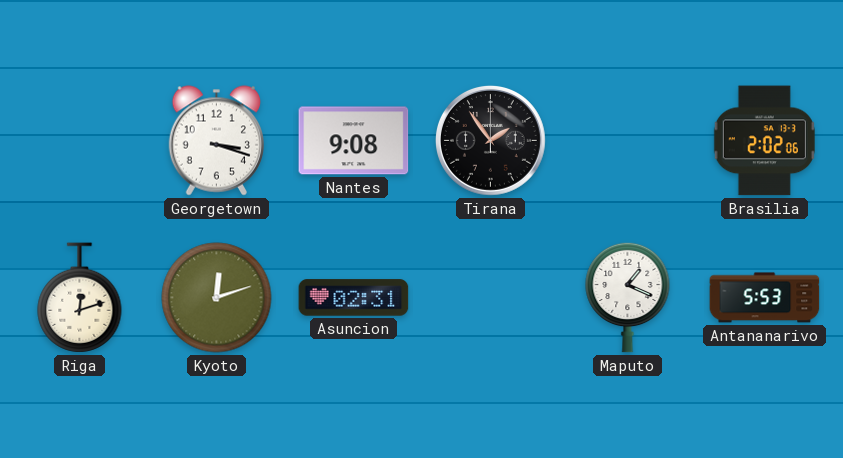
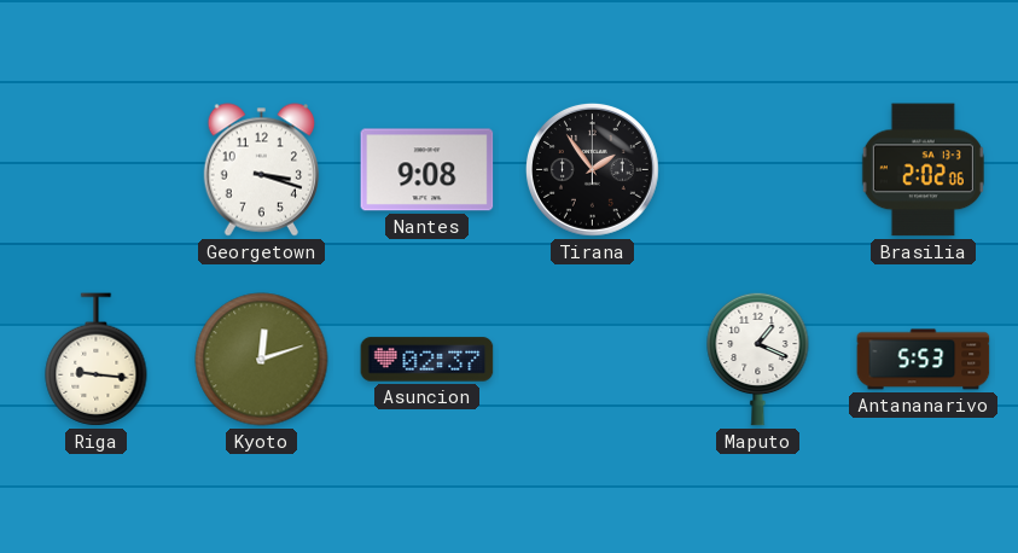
Riga: 12:12 -> 9:16 (97, 360)
Asuncion: 02:31 -> 02:37 (427, 360)
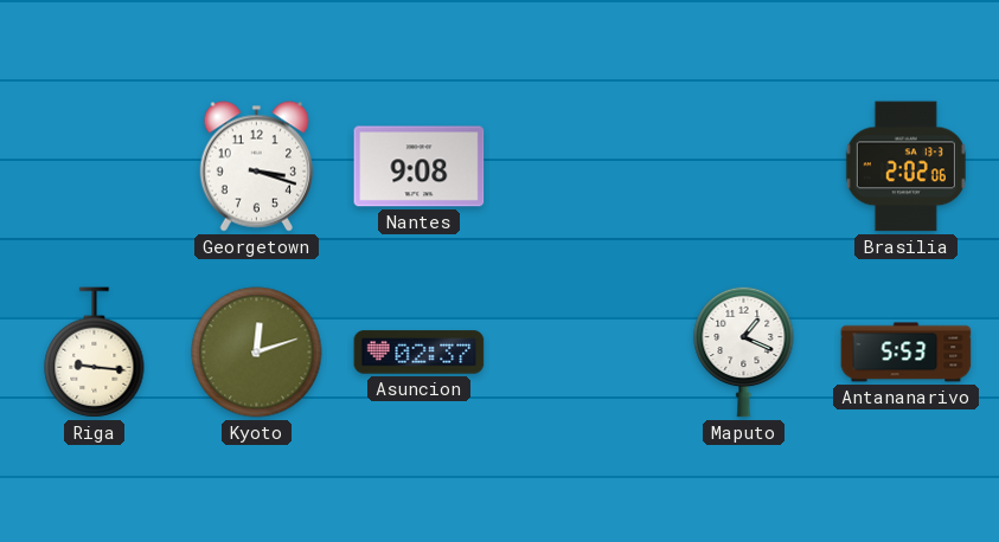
Tirana: 1:54 -> none (592, 169)
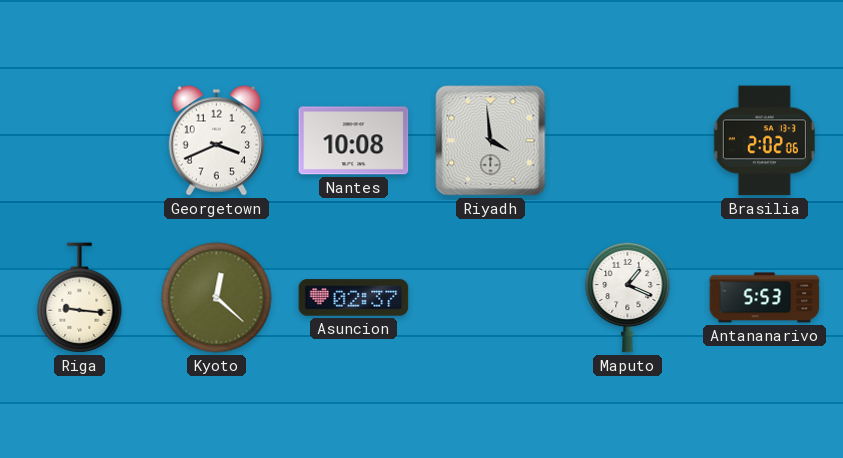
Georgetown: 3:18 -> 3:41 (216, 141)
Nantes: 9:08 -> 10:08 (354, 141)
Riyadh: none -> 3:59 (491, 141)
Kyoto: 12:12 -> 12:22 (217, 298)
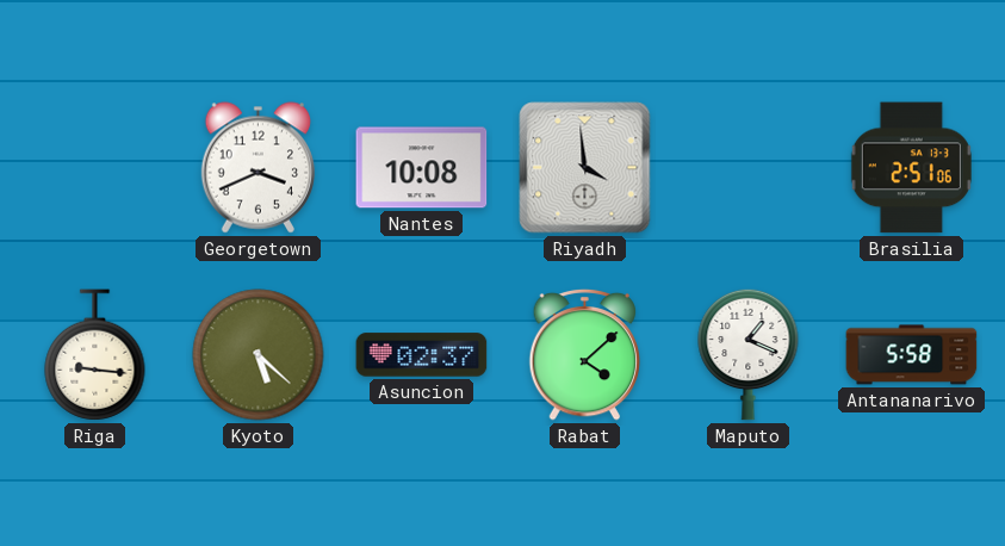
Brasilia: 2:02 -> 2:51 (911, 168)
Kyoto: 12:22 -> 5:22 (259, 355)
Rabat: none -> 4:08 (585, 354)
Antananarivo: 5:53 -> 5:58 (912, 355)
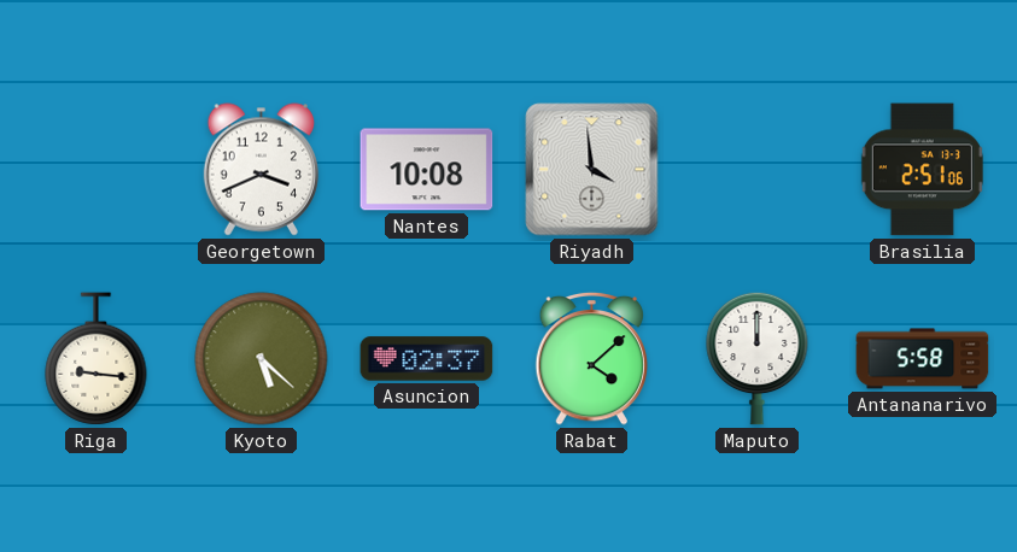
Maputo: 1:19 -> 12:00 (758, 358)
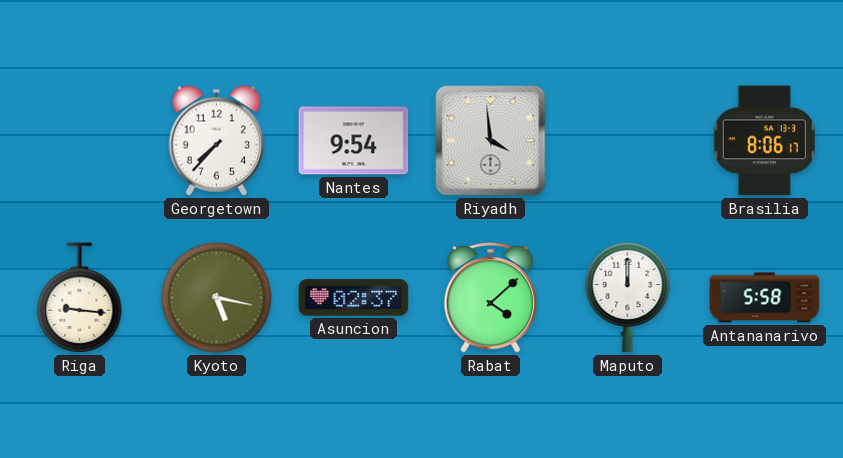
Georgetown: 3:41 -> 7:37 (216, 141)
Nantes: 10:08 -> 9:54 (354, 141)
Brasilia: 2:51 -> 8:06 (764, 141)
Kyoto: 5:22 -> 5:17 (217, 298)
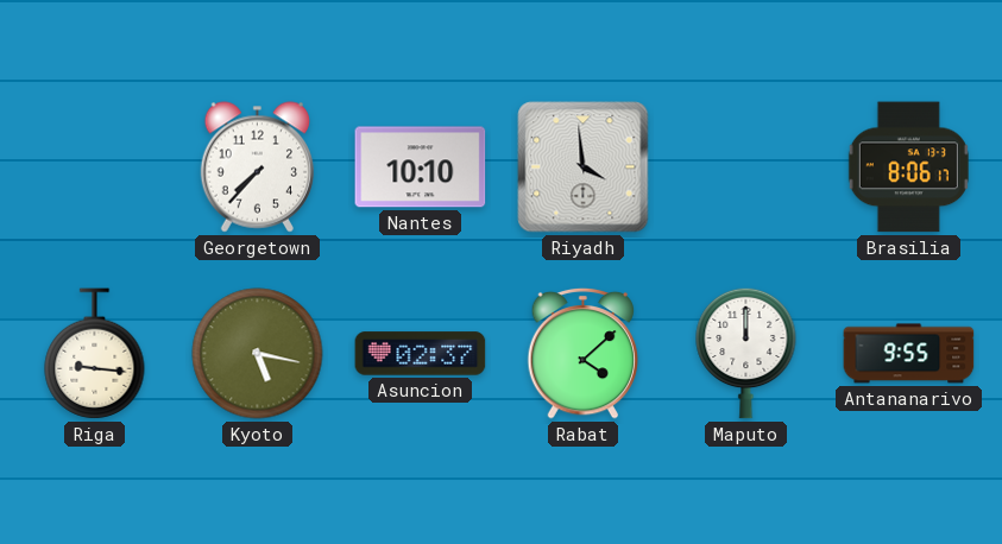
Nantes: 9:54 -> 10:10 (421, 167)
Antananarivo: 5:58 -> 9:55 (909, 354)
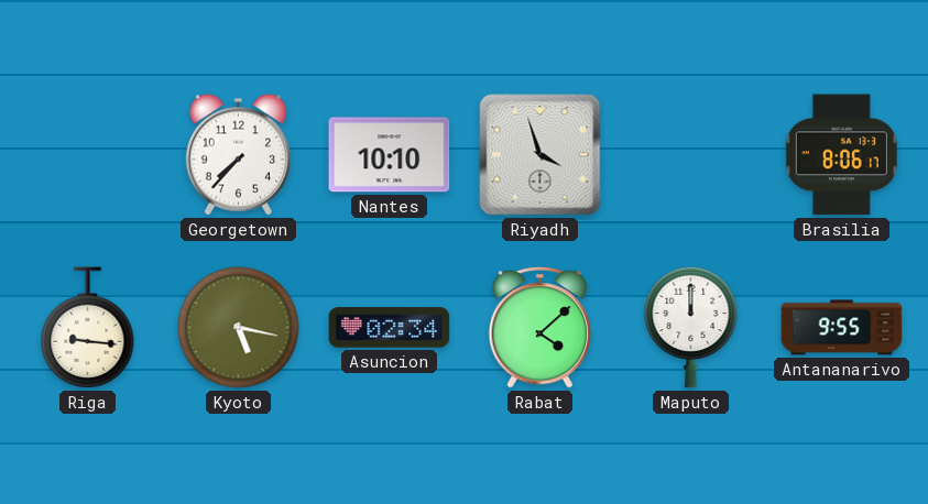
Riyadh: 3:59 -> 3:57 (541, 155)
Asuncion: 02:37 -> 02:34 (390, 328)
